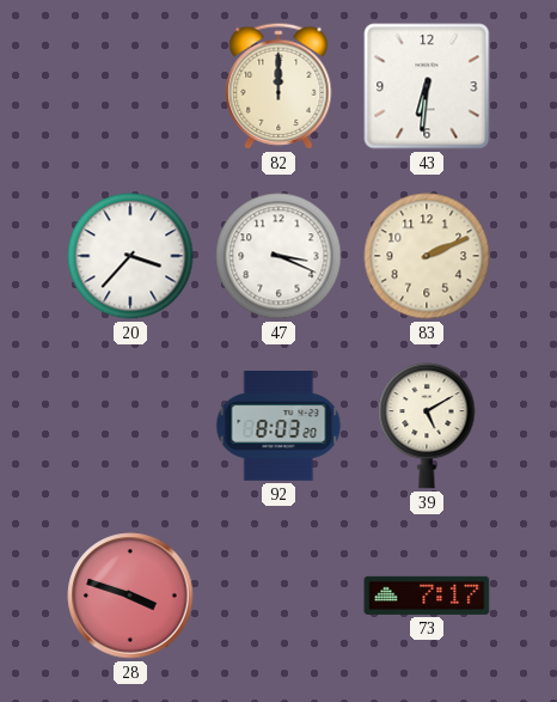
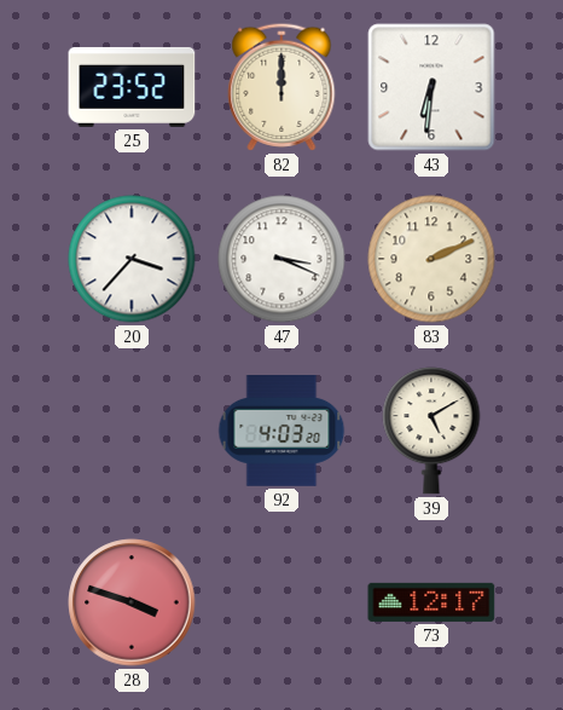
25: none -> 23:52 (132, 87)
92: 8:03 -> 4:03 (281, 432)
73: 7:17 -> 12:17 (431, 602)
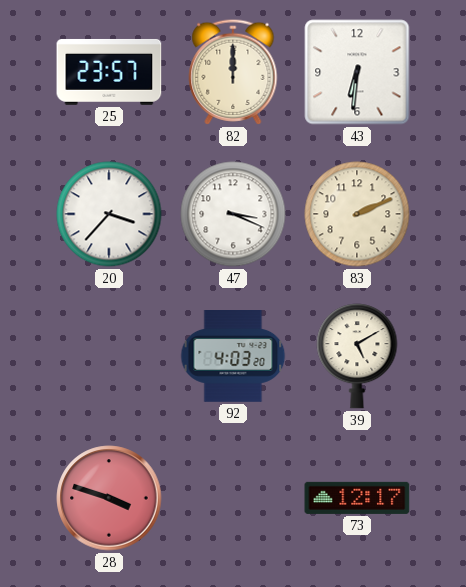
25: 23:52 -> 23:57 (109, 72)
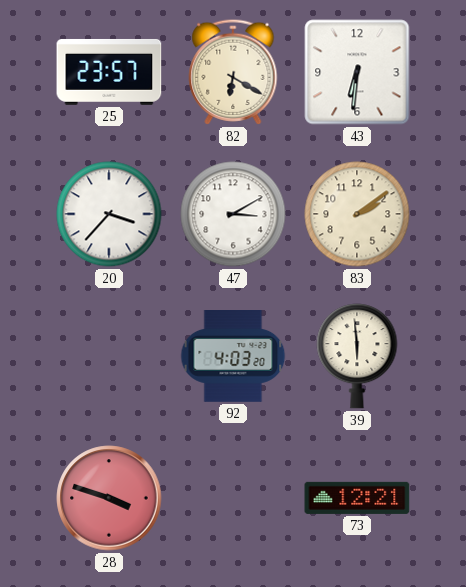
82: 12:00 -> 6:20 (233, 72)
47: 3:19 -> 3:10 (233, 214)
83: 2:11 -> 2:09 (357, 214)
39: 5:10 -> 5:59 (357, 356)
73: 12:17 -> 12:21 (357, 498)
